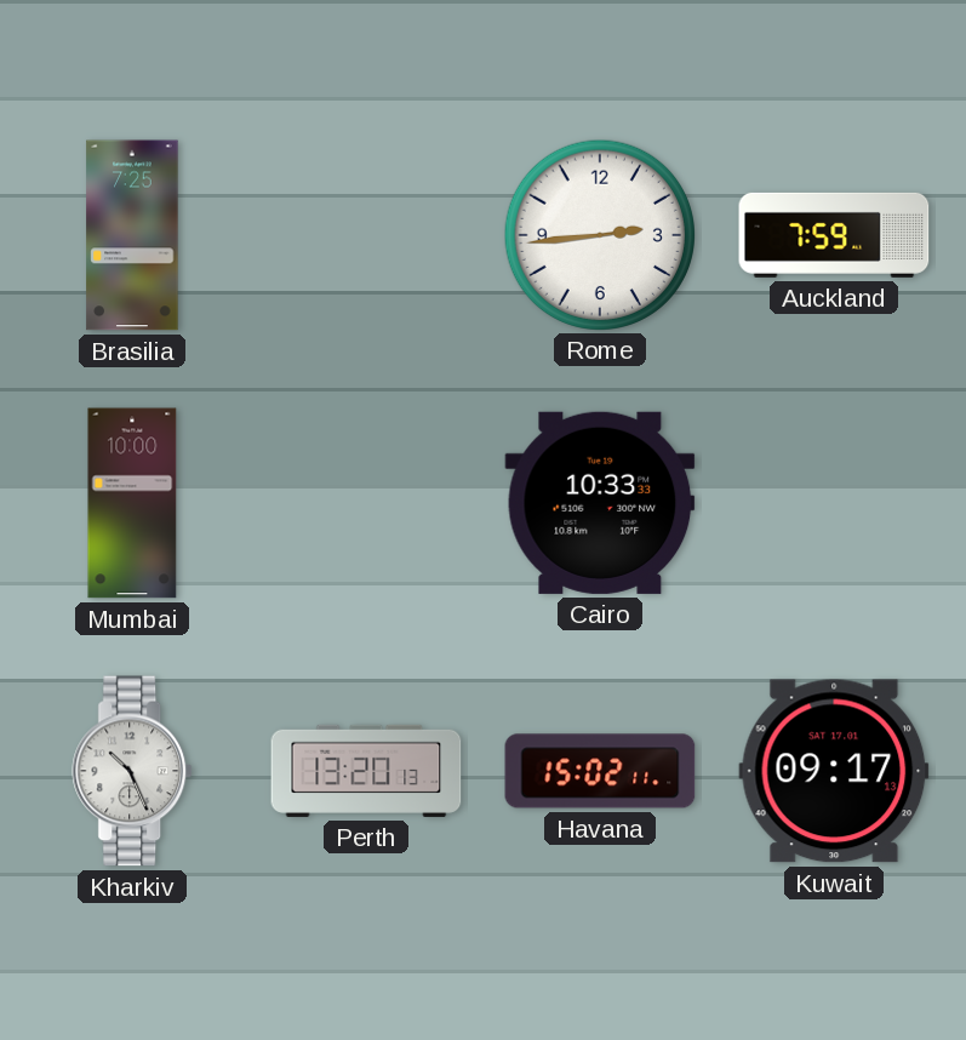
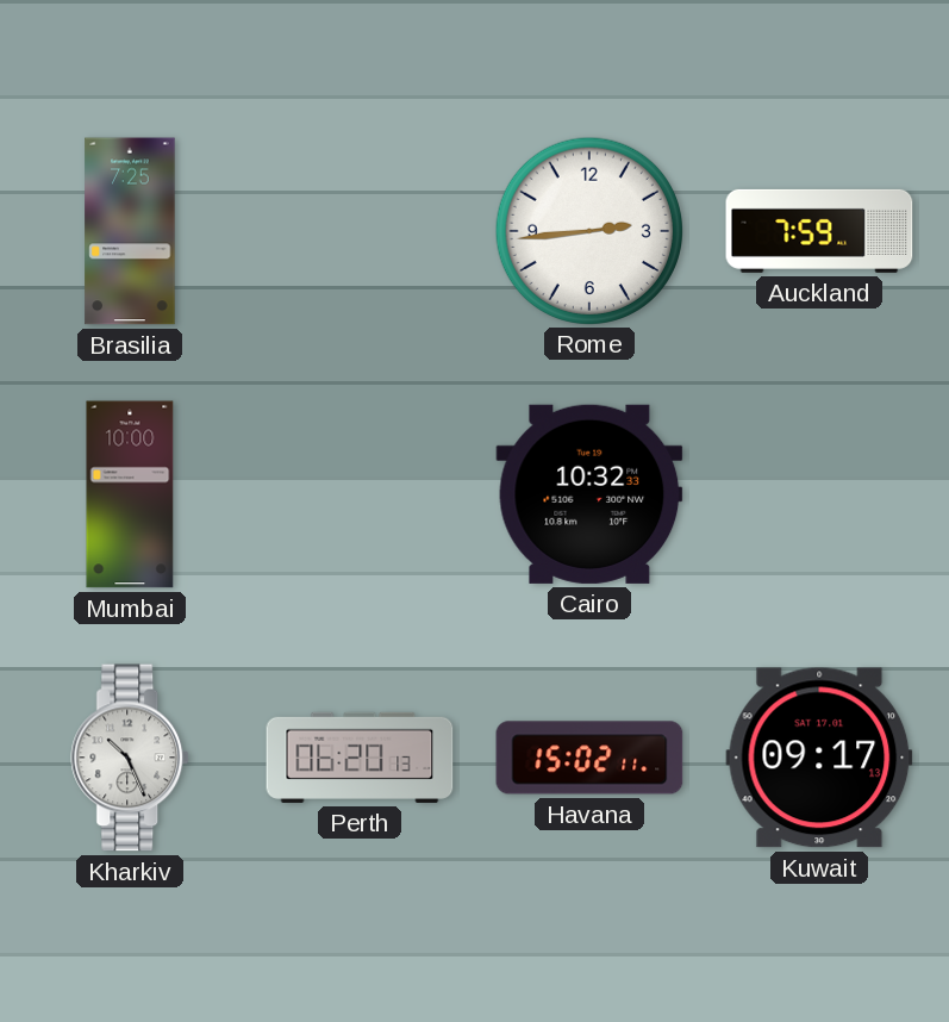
Cairo: 10:33 -> 10:32 (589, 494)
Perth: 13:20 -> 06:20 (360, 758)
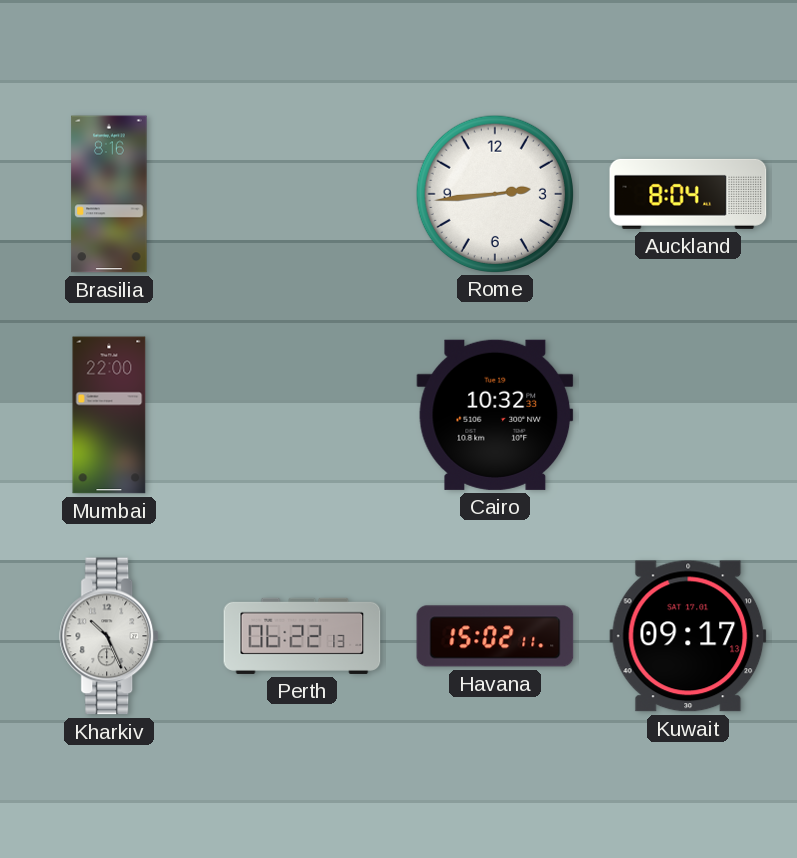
Brasilia: 7:25 -> 8:16 (109, 194)
Auckland: 7:59 -> 8:04 (688, 194)
Mumbai: 10:00 -> 22:00 (109, 415)
Perth: 06:20 -> 06:22 (302, 636)
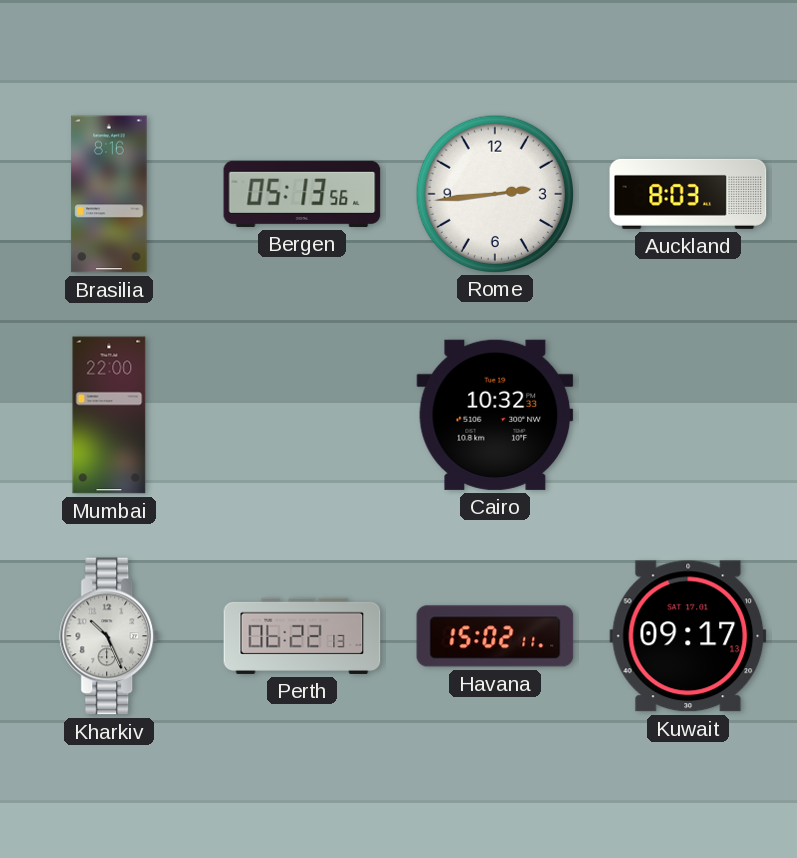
Bergen: none -> 05:13 (302, 194)
Auckland: 8:04 -> 8:03 (688, 194)
